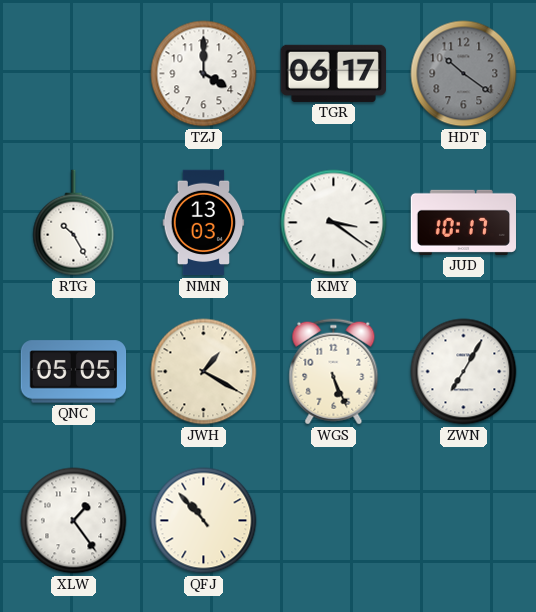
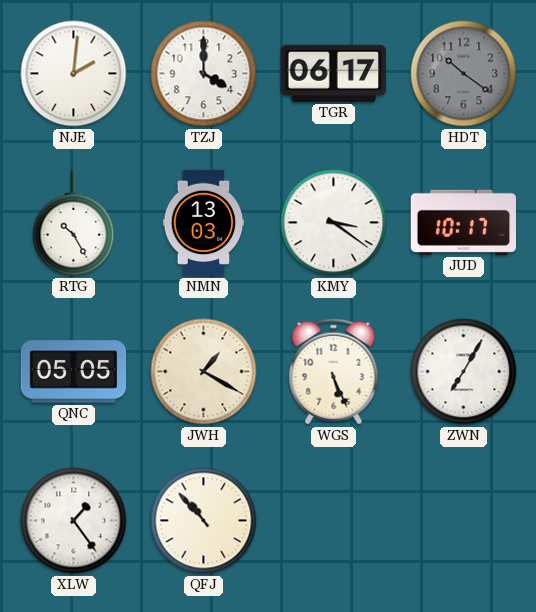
NJE: none -> 2:01 (74, 74)
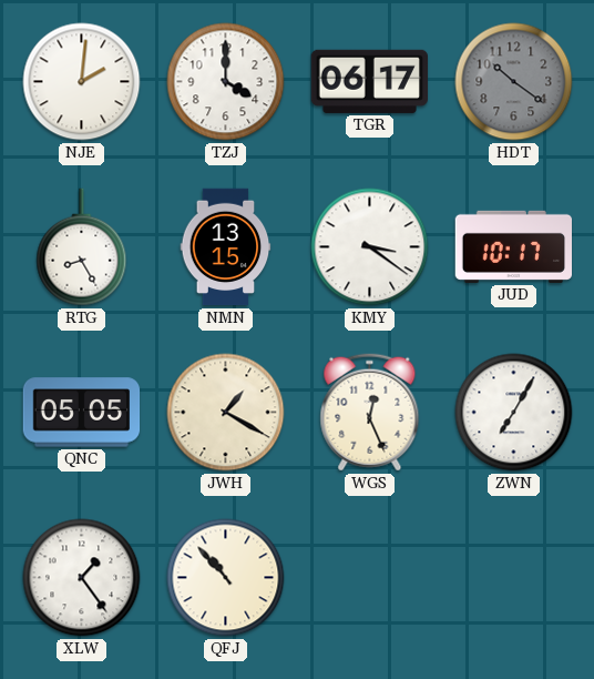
RTG: 10:25 -> 8:25 (82, 247)
NMN: 13:03 -> 13:15 (226, 247)
WGS: 5:26 -> 12:26 (370, 413)
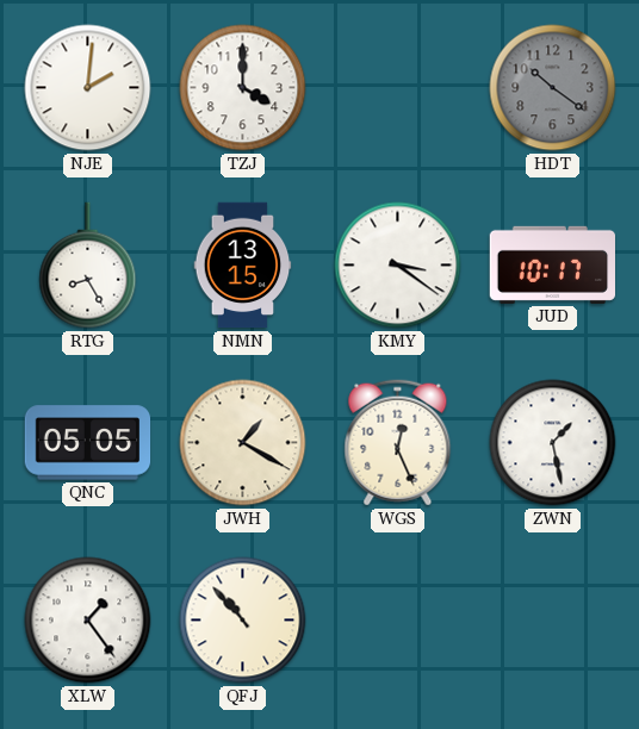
TGR: 06:17 -> none (369, 81)
ZWN: 7:05 -> 1:28 (553, 443)
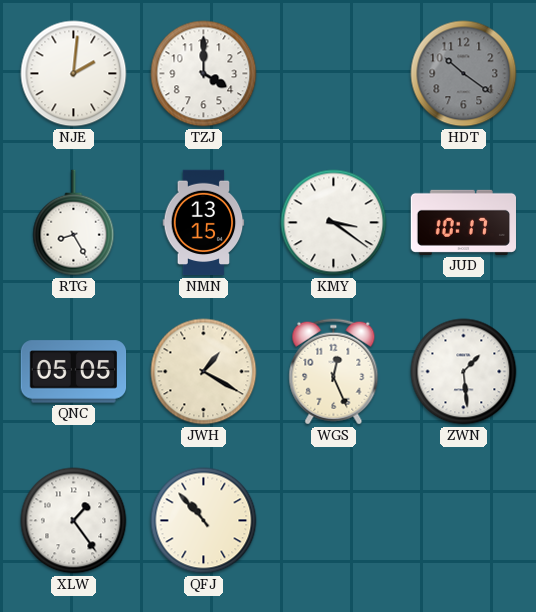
ZWN: 1:28 -> 1:29 (464, 372)
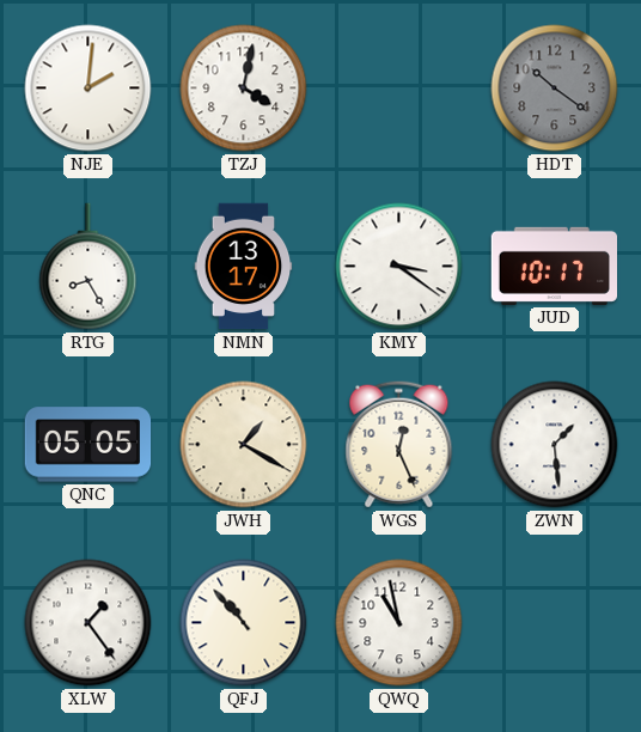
TZJ: 4:00 -> 4:02 (244, 89)
NMN: 13:15 -> 13:17 (244, 267)
QWQ: none -> 10:58 (399, 623)
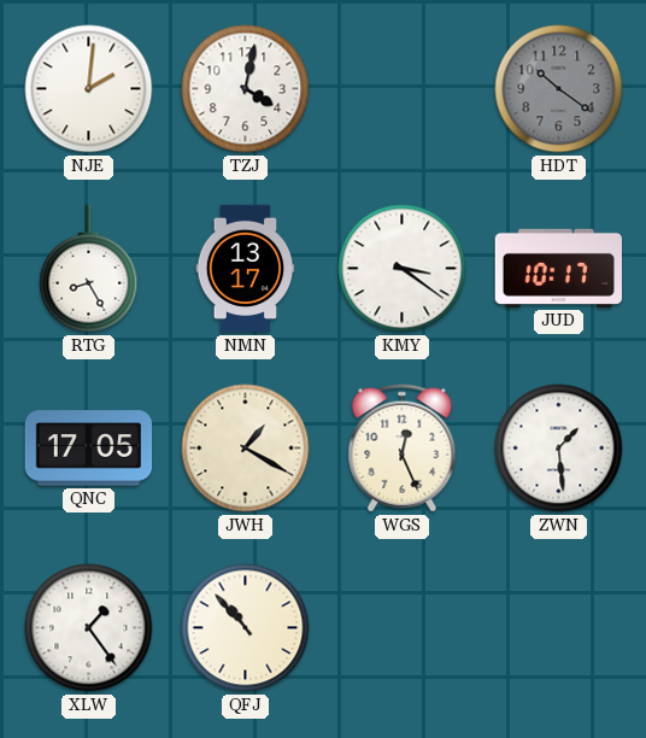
QNC: 05:05 -> 17:05 (89, 449)
QWQ: 10:58 -> none (399, 623)
